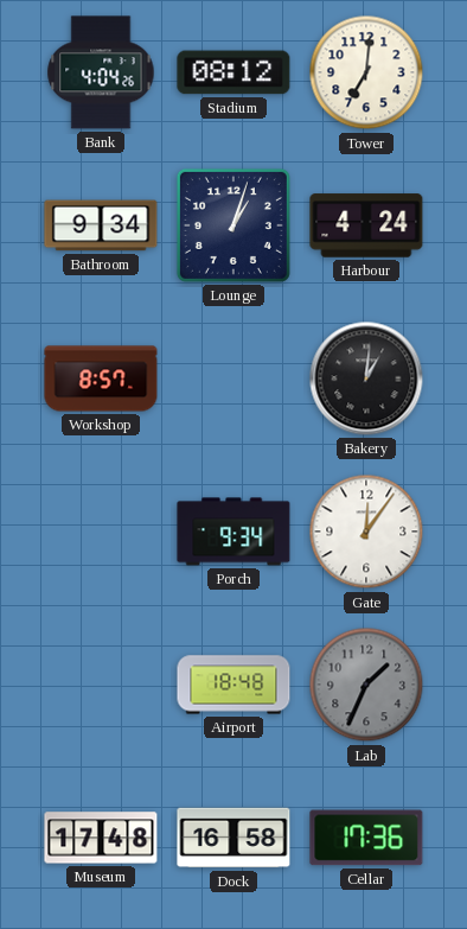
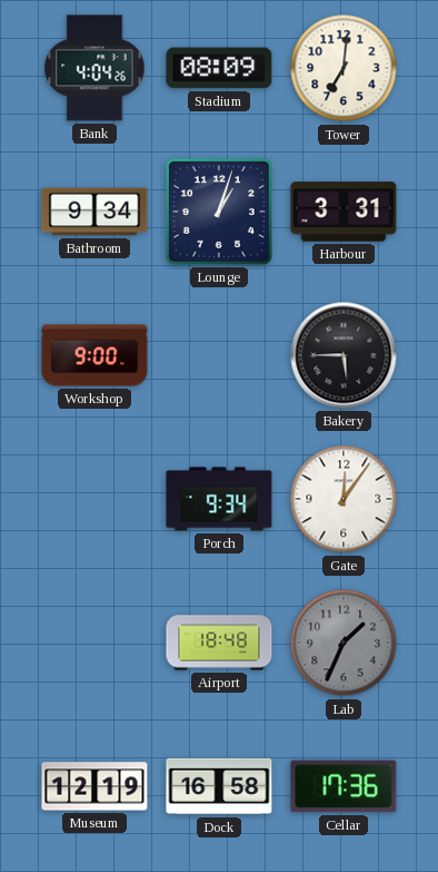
Stadium: 08:12 -> 08:09 (219, 68)
Harbour: 4:24 -> 3:31 (344, 212)
Workshop: 8:57 -> 9:00 (94, 355)
Bakery: 1:01 -> 5:45 (344, 355)
Museum: 17:48 -> 12:19 (94, 786)
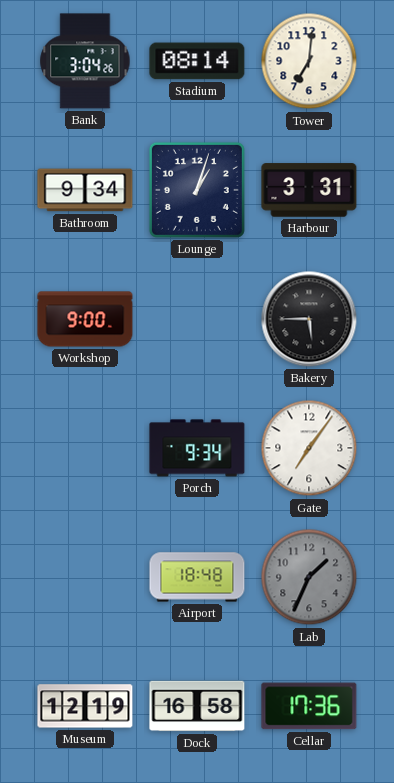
Bank: 4:04 -> 3:04 (85, 61)
Stadium: 08:09 -> 08:14 (197, 61)
Gate: 12:06 -> 7:06 (309, 448)
